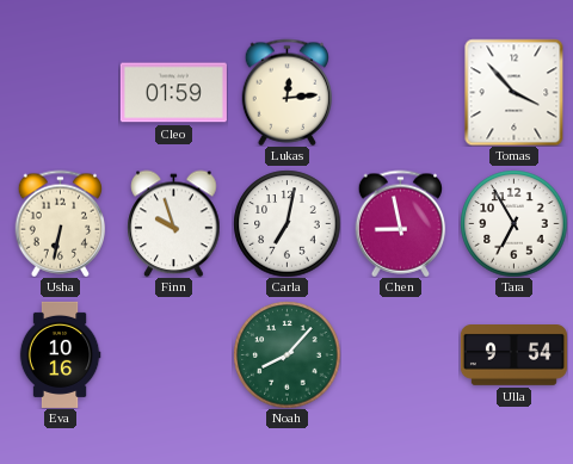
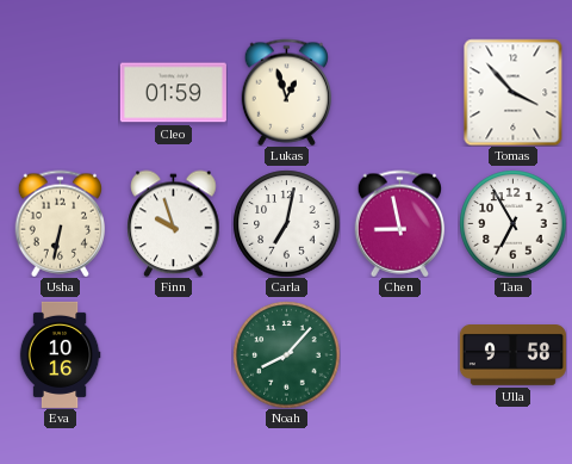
Lukas: 12:14 -> 12:57 (287, 92)
Ulla: 9:54 -> 9:58 (512, 355)
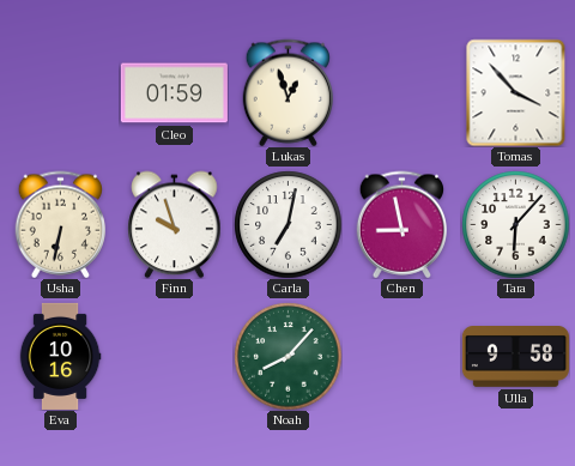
Tara: 6:55 -> 6:07 (515, 224)
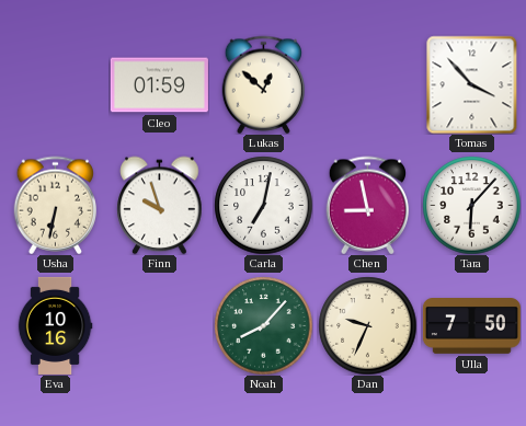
Lukas: 12:57 -> 12:52 (264, 84)
Dan: none -> 9:34 (367, 325)
Ulla: 9:58 -> 7:50 (471, 326)
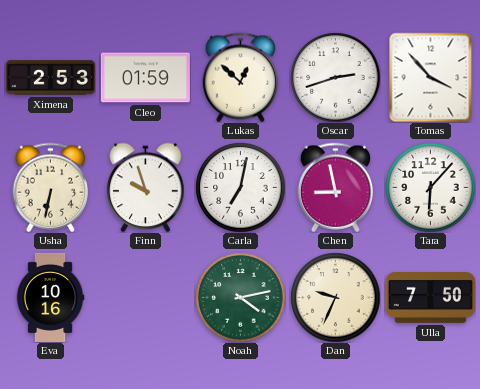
Ximena: none -> 2:53 (50, 78)
Oscar: none -> 2:42 (335, 77)
Noah: 8:07 -> 4:13 (240, 297)
